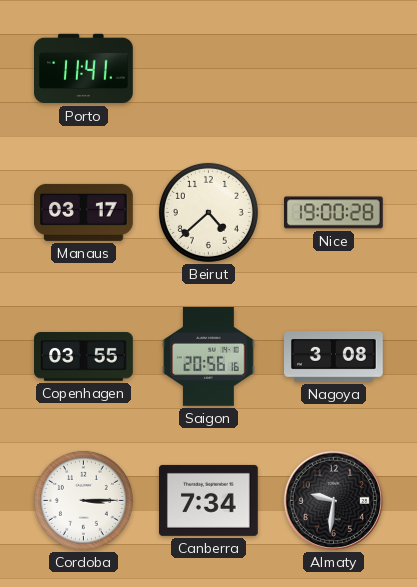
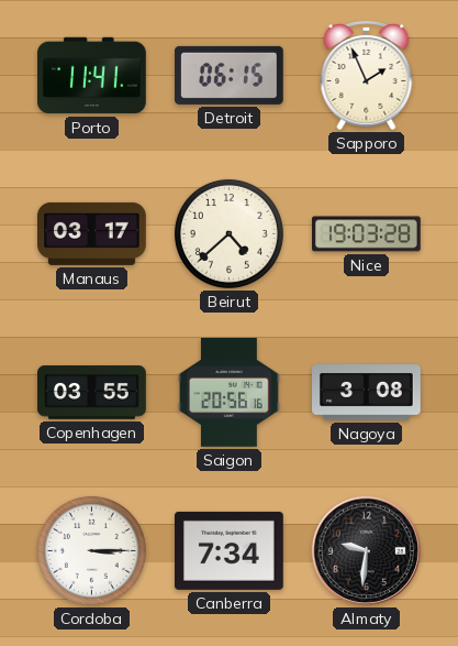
Detroit: none -> 06:15 (230, 75)
Sapporo: none -> 1:56 (367, 76)
Nice: 19:00 -> 19:03 (367, 234)
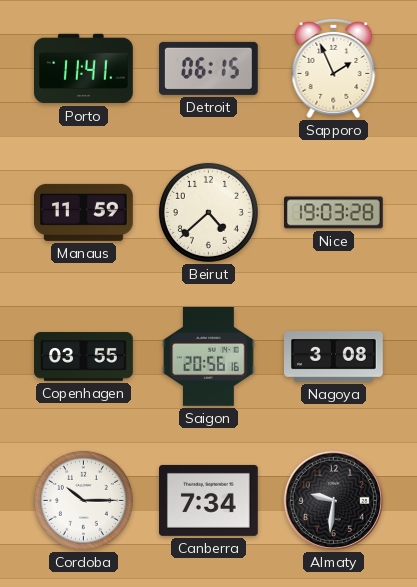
Manaus: 03:17 -> 11:59 (84, 212)
Cordoba: 3:15 -> 10:15 (83, 500)
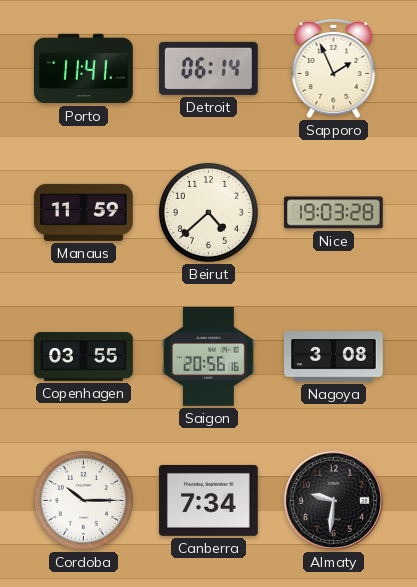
Detroit: 06:15 -> 06:14 (209, 68)
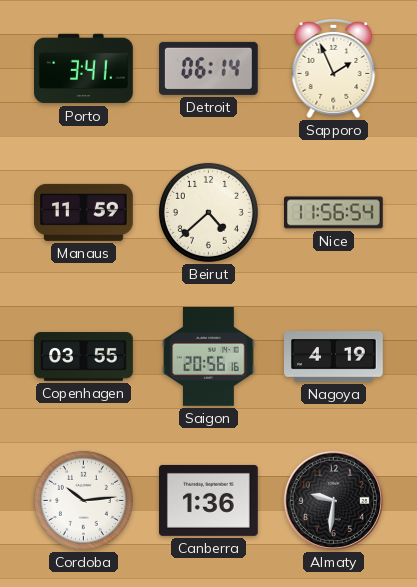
Porto: 11:41 -> 3:41 (84, 69)
Nice: 19:03 -> 11:56 (334, 213)
Nagoya: 3:08 -> 4:19 (334, 357)
Cordoba: 10:15 -> 10:14 (83, 500)
Canberra: 7:34 -> 1:36 (209, 500)
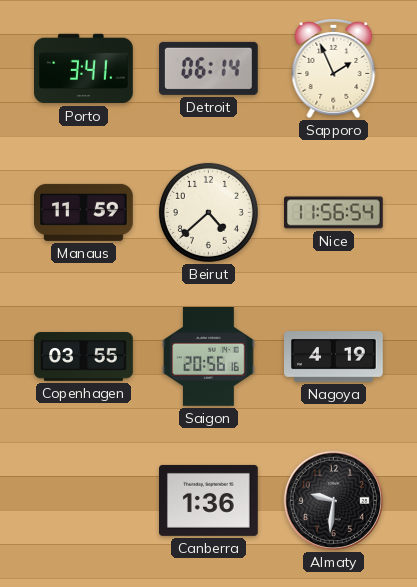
Cordoba: 10:14 -> none (83, 500)
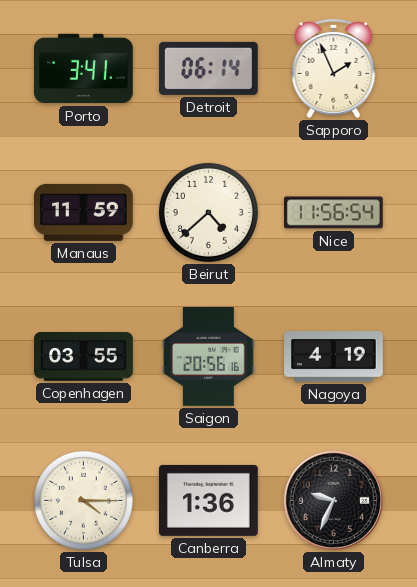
Tulsa: none -> 4:15 (83, 500)
Almaty: 9:31 -> 9:34 (333, 500)
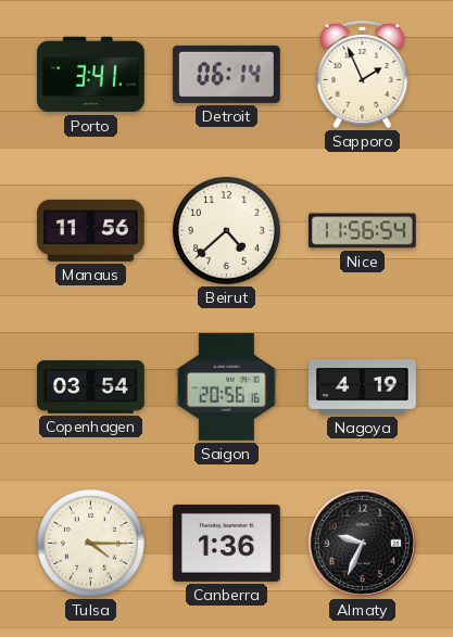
Manaus: 11:59 -> 11:56 (91, 230)
Copenhagen: 03:55 -> 03:54 (91, 387)
